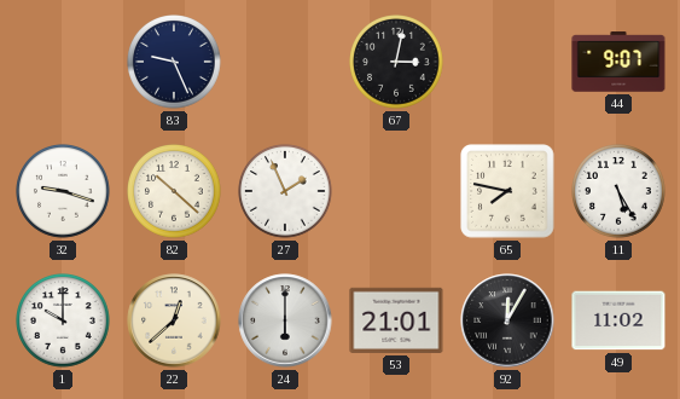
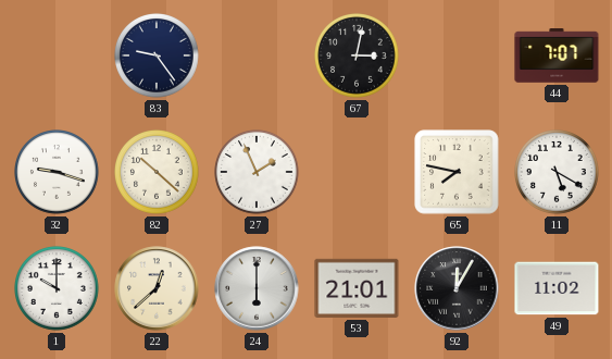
83: 9:26 -> 9:24 (158, 57)
44: 9:07 -> 7:07 (557, 55)
11: 5:25 -> 5:20 (558, 173)
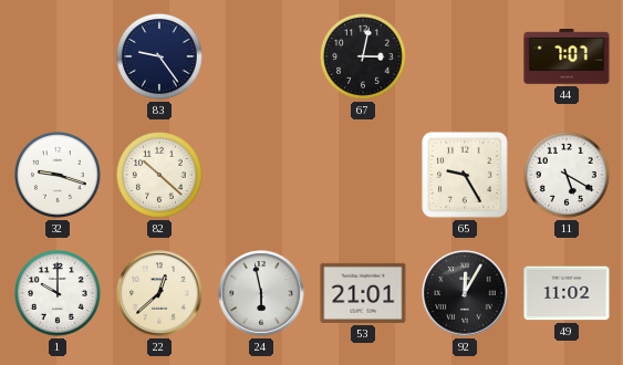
27: 1:56 -> none (258, 173)
65: 7:47 -> 9:25 (465, 175)
24: 6:00 -> 5:58 (261, 293)
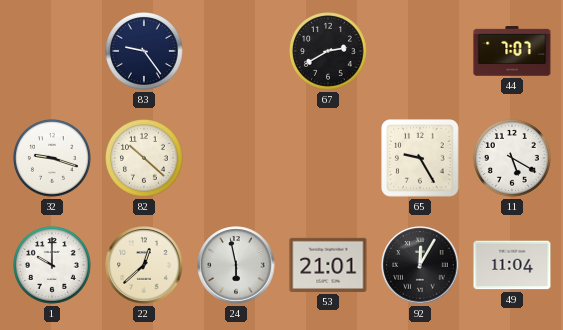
67: 3:02 -> 2:40 (329, 52)
49: 11:02 -> 11:04 (512, 265)
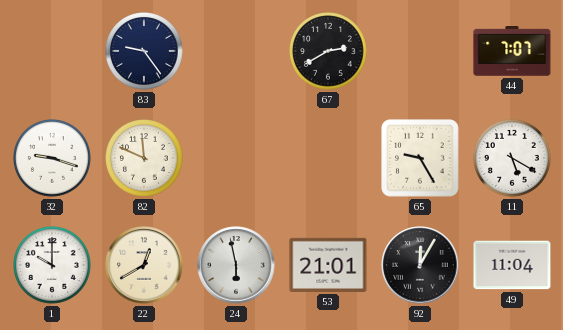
82: 10:22 -> 11:49 (145, 159)
22: 12:38 -> 12:40 (144, 265)
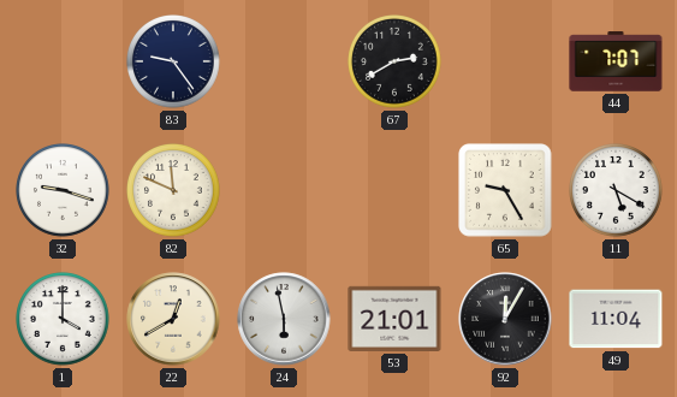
1: 10:00 -> 4:00 (64, 320)
